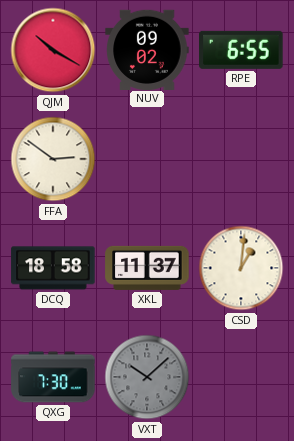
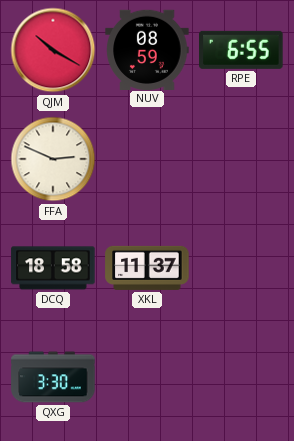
NUV: 09:02 -> 08:59 (147, 49)
FFA: 2:51 -> 2:49 (53, 159)
CSD: 1:01 -> none (241, 268)
QXG: 7:30 -> 3:30 (53, 377)
VXT: 10:08 -> none (147, 377)
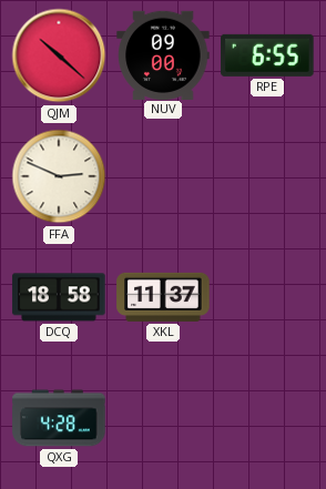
QJM: 10:20 -> 10:22 (59, 55)
NUV: 08:59 -> 09:00 (163, 54)
QXG: 3:30 -> 4:28 (59, 418)
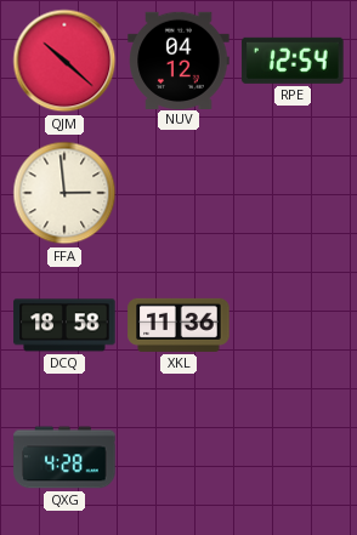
NUV: 09:00 -> 04:12 (178, 59)
RPE: 6:55 -> 12:54 (293, 61)
FFA: 2:49 -> 2:59 (64, 193)
XKL: 11:37 -> 11:36 (178, 325)
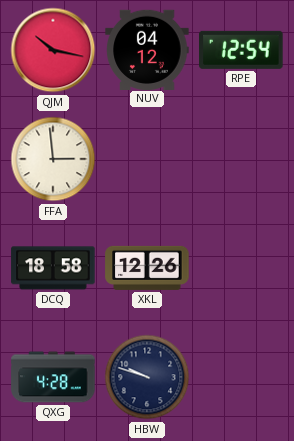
QJM: 10:22 -> 10:17 (53, 50)
XKL: 11:36 -> 12:26 (147, 268)
HBW: none -> 9:48 (147, 377)
